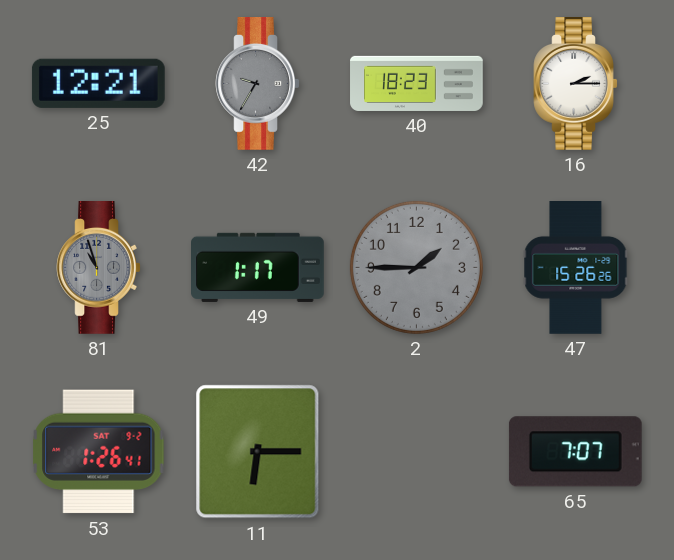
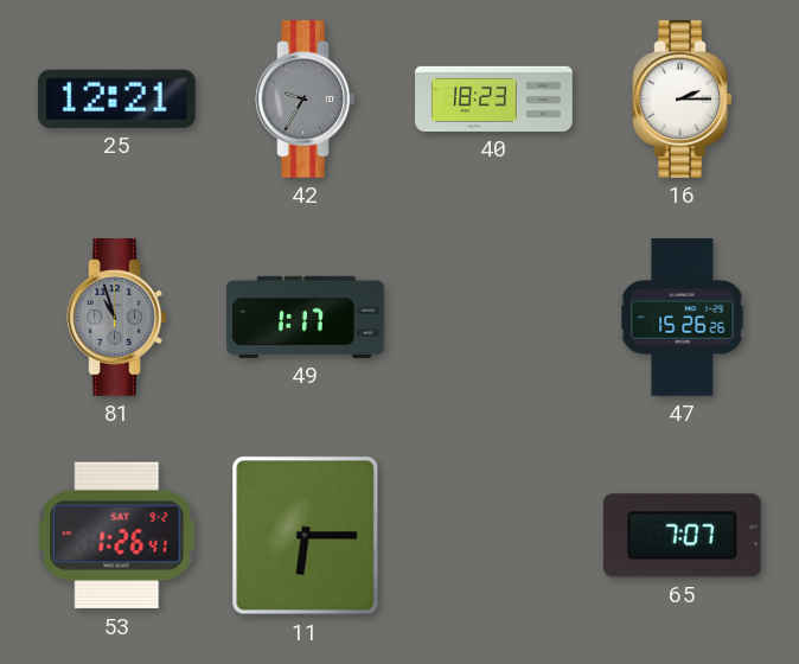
2: 1:45 -> none (416, 267)
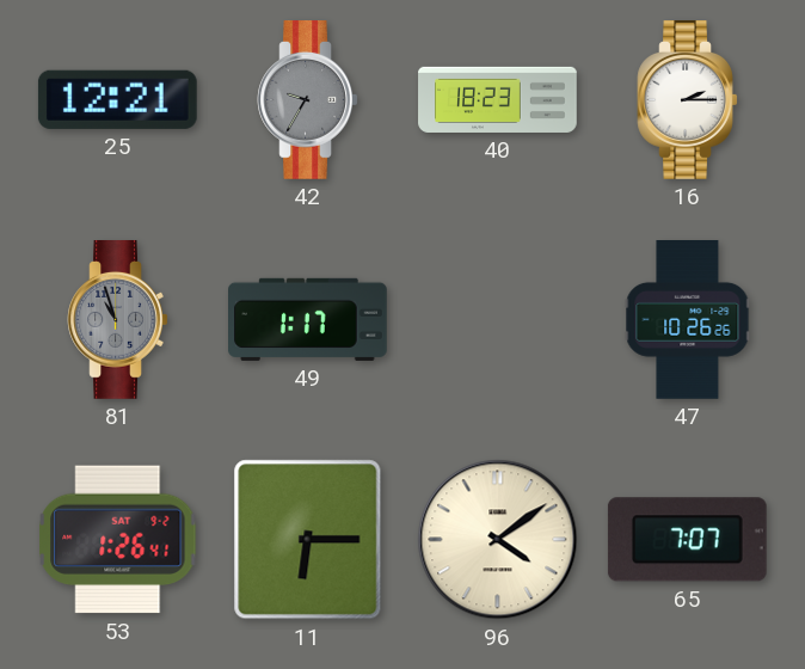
47: 15:26 -> 10:26 (688, 320)
96: none -> 4:09 (498, 540)
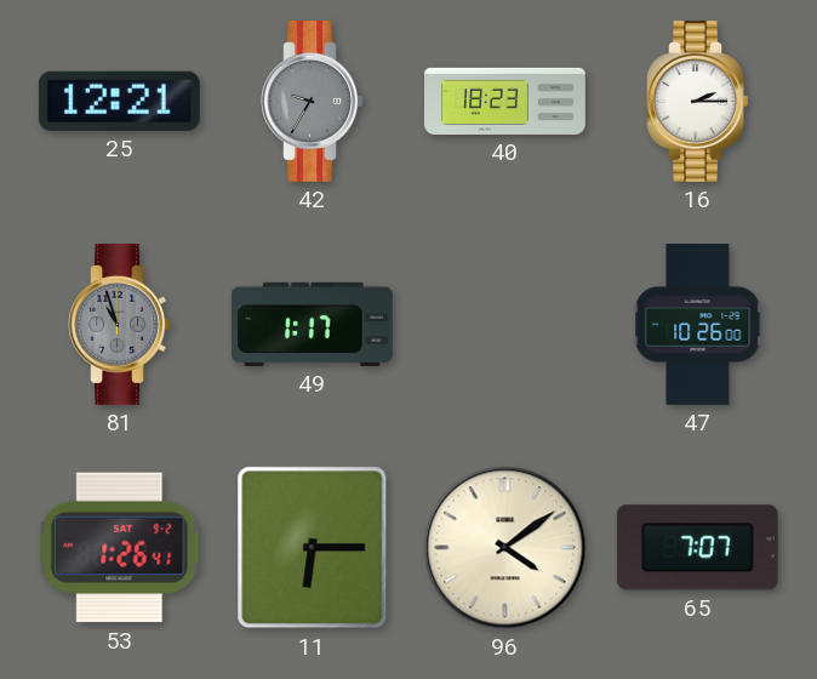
47: 10:26:26 -> 10:26:00 (698, 325)
